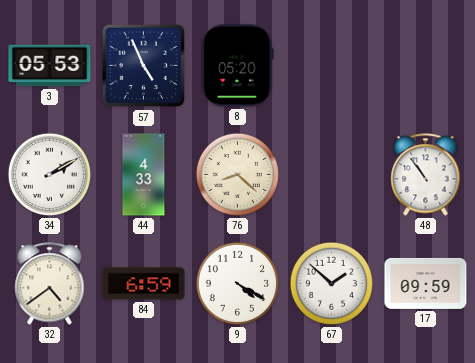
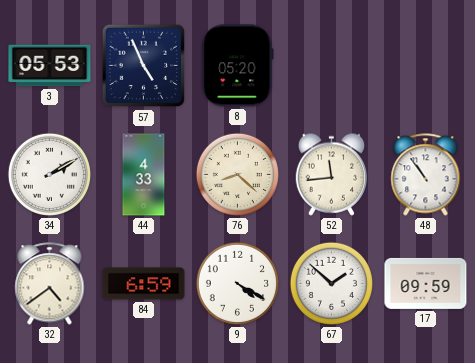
52: none -> 11:44 (332, 174)
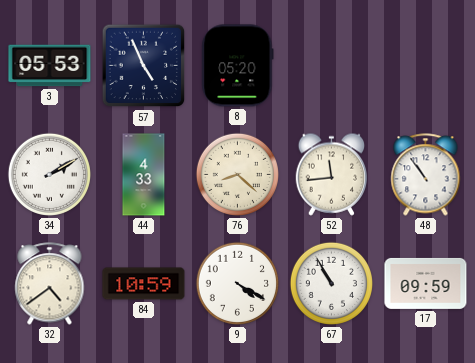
84: 6:59 -> 10:59 (144, 284)
67: 1:52 -> 10:55 (331, 283)
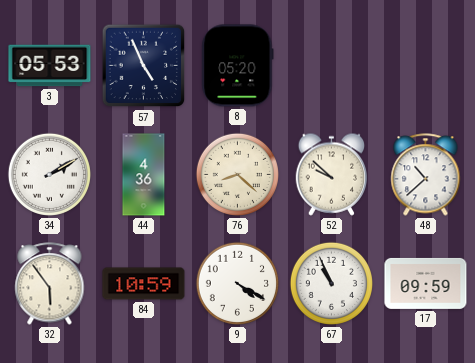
44: 4:33 -> 4:36 (144, 175)
52: 11:44 -> 9:52 (332, 174)
48: 10:54 -> 10:38 (426, 175)
32: 4:39 -> 5:54 (50, 284)
67: 10:55 -> 10:56 (331, 283)
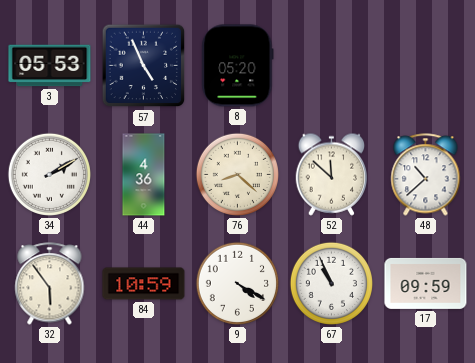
52: 9:52 -> 11:52 (332, 174)
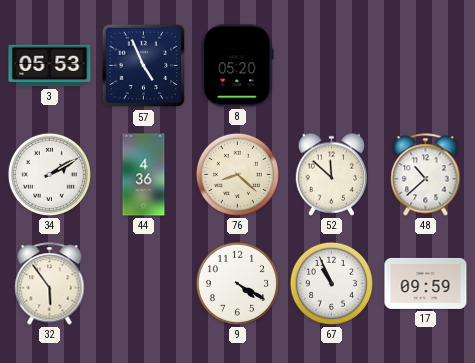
84: 10:59 -> none (144, 284)
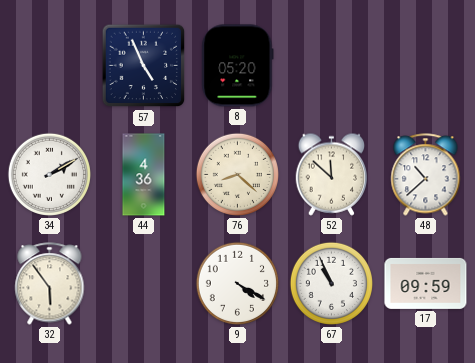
3: 05:53 -> none (50, 66)
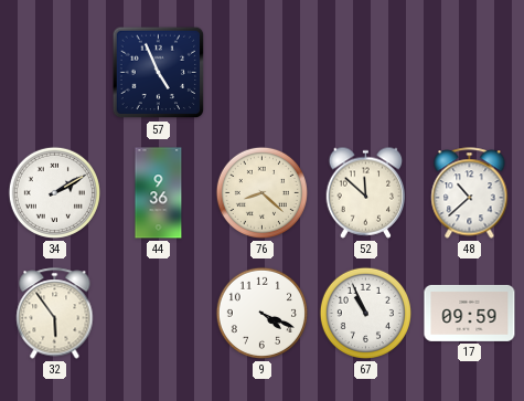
8: 05:20 -> none (238, 66)
44: 4:36 -> 9:36 (159, 193)
9: 4:20 -> 4:19 (261, 313)
